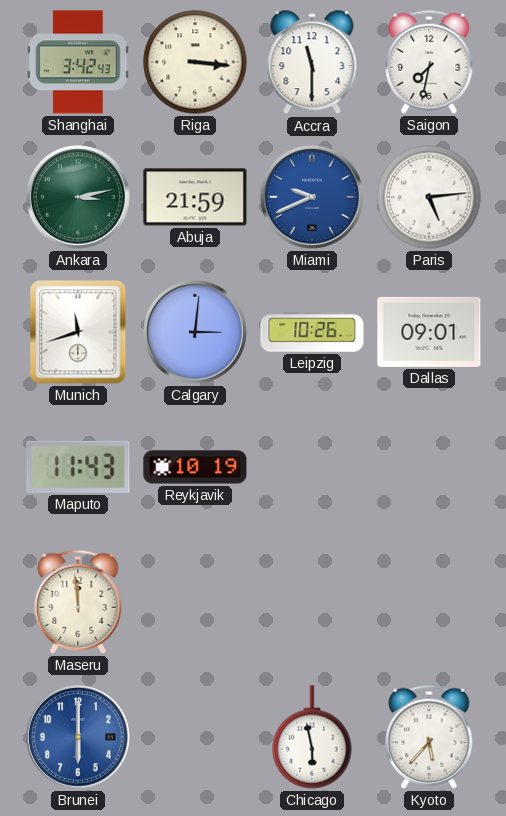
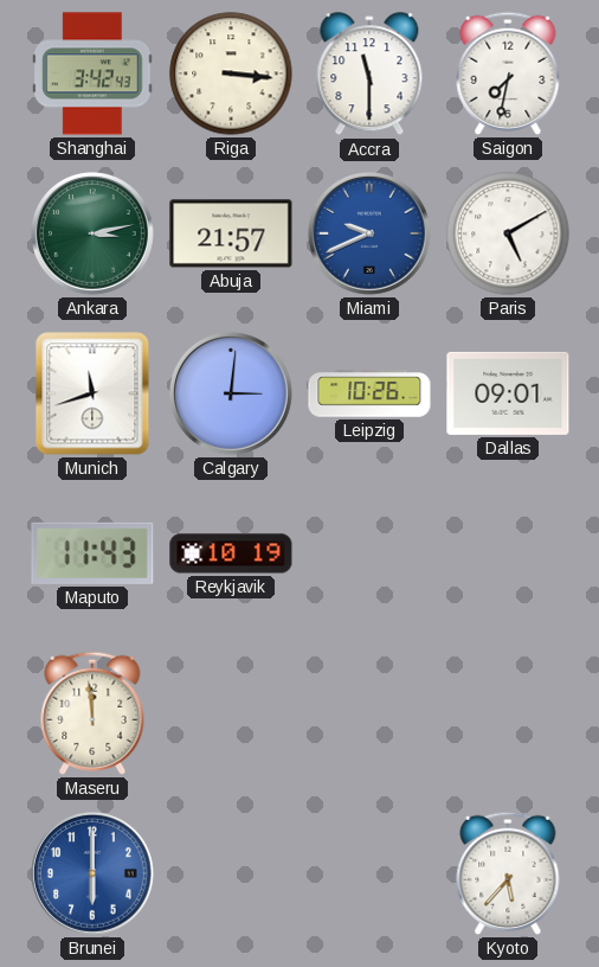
Abuja: 21:59 -> 21:57 (231, 233)
Paris: 5:14 -> 5:10 (508, 233)
Chicago: 5:58 -> none (312, 737)
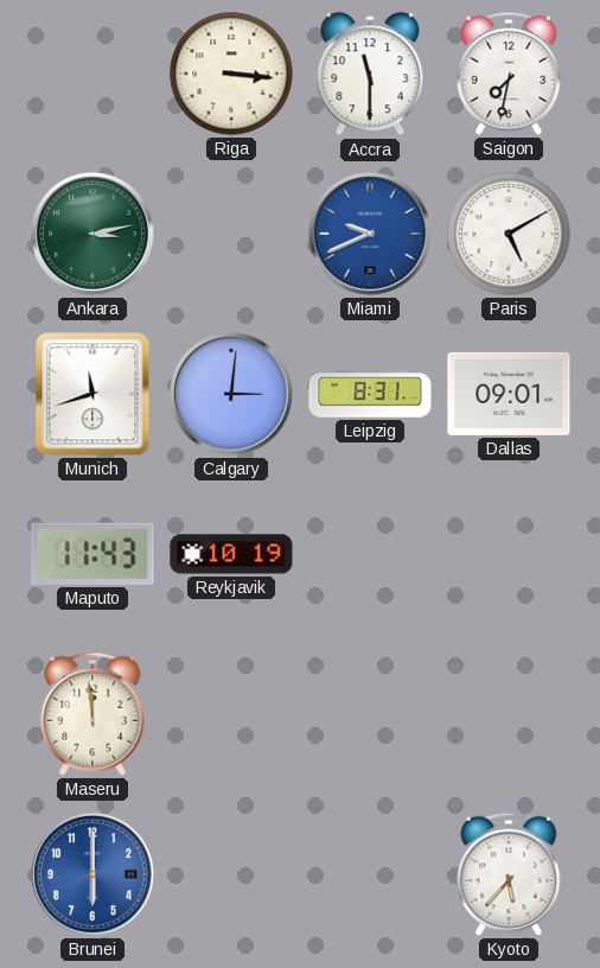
Shanghai: 3:42 -> none (92, 73)
Abuja: 21:57 -> none (231, 233)
Leipzig: 10:26 -> 8:31 (370, 394)
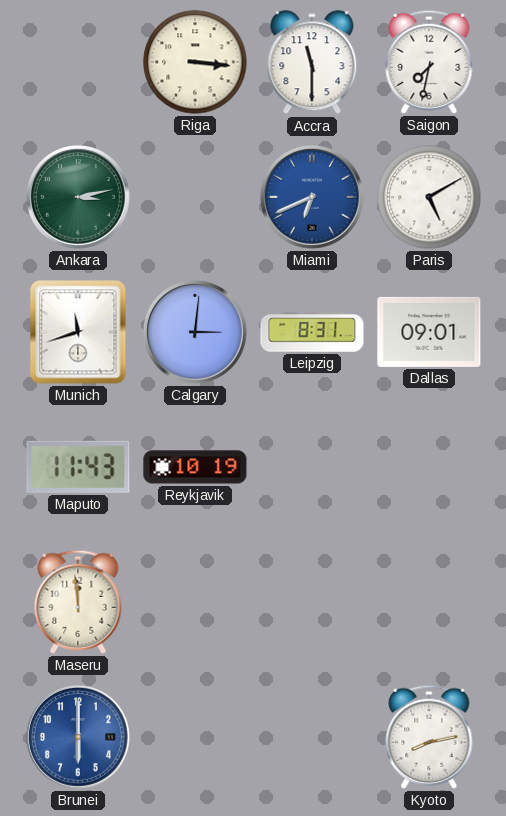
Miami: 9:41 -> 6:41 (312, 197)
Kyoto: 5:37 -> 8:13 (429, 737)
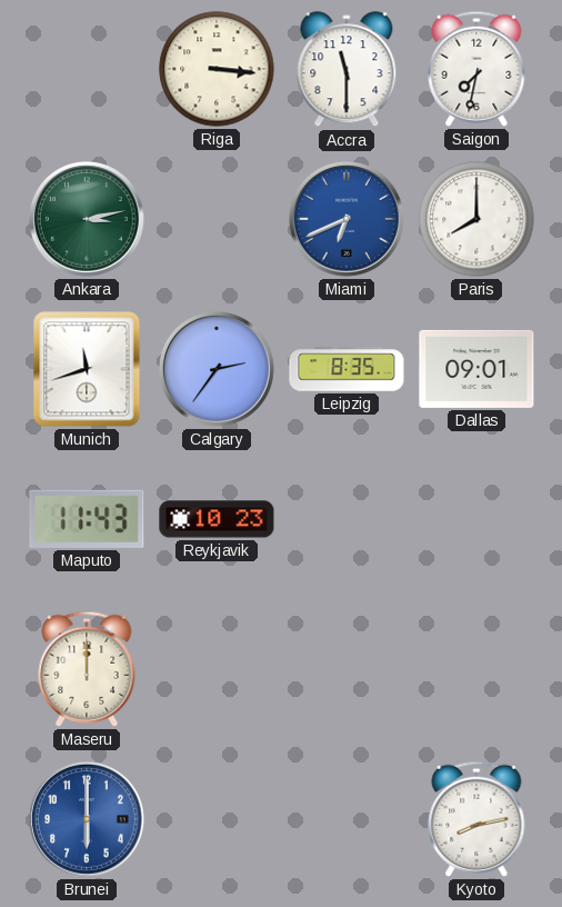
Paris: 5:10 -> 8:00 (476, 219)
Calgary: 3:01 -> 2:36 (217, 369)
Leipzig: 8:31 -> 8:35 (347, 369)
Reykjavik: 10:19 -> 10:23 (217, 519)
Maseru: 11:59 -> 12:00 (87, 669)
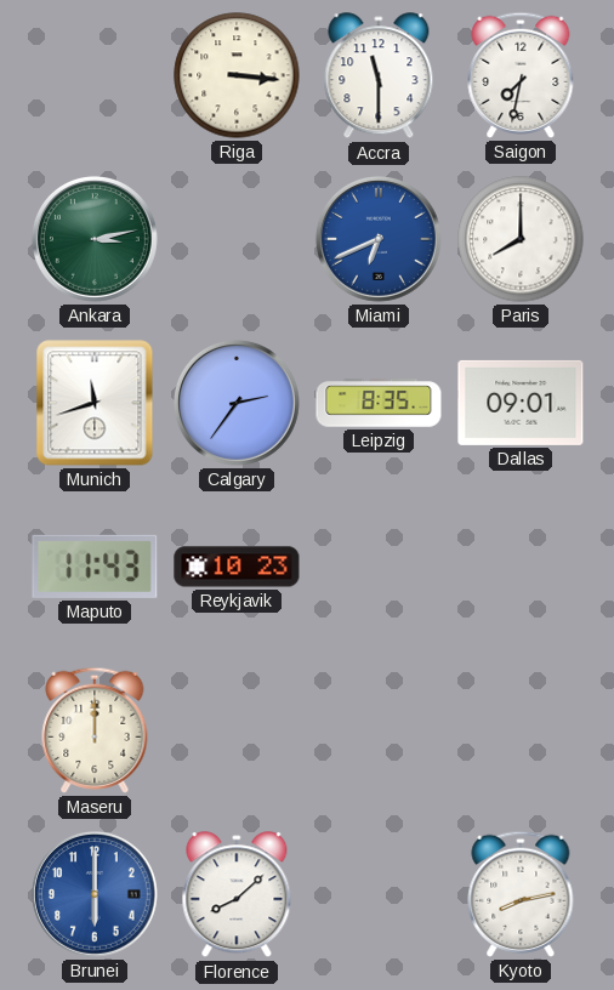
Florence: none -> 8:08 (237, 895)
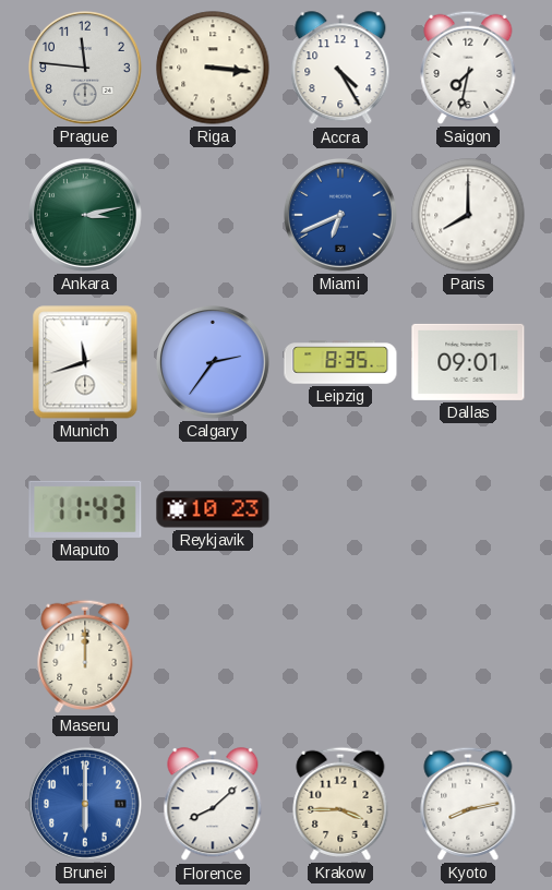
Prague: none -> 11:46 (85, 68)
Accra: 11:30 -> 4:25 (340, 69)
Krakow: none -> 3:45 (340, 804)
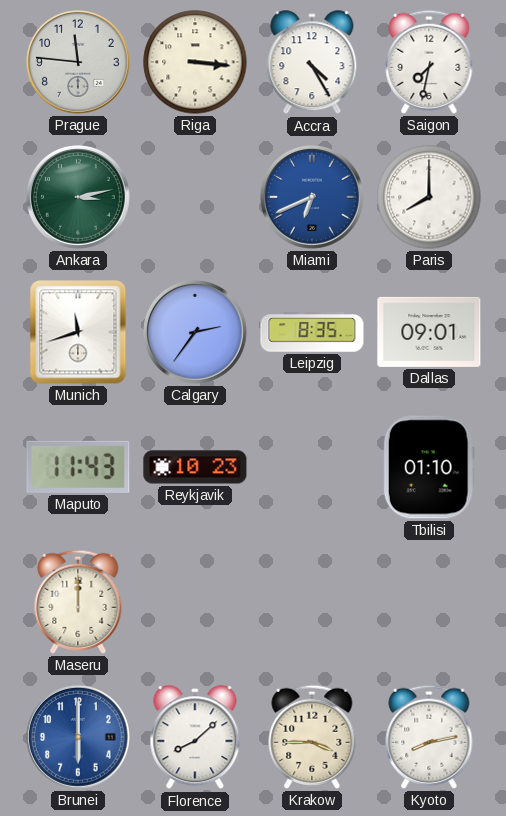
Tbilisi: none -> 01:10 (429, 467)
